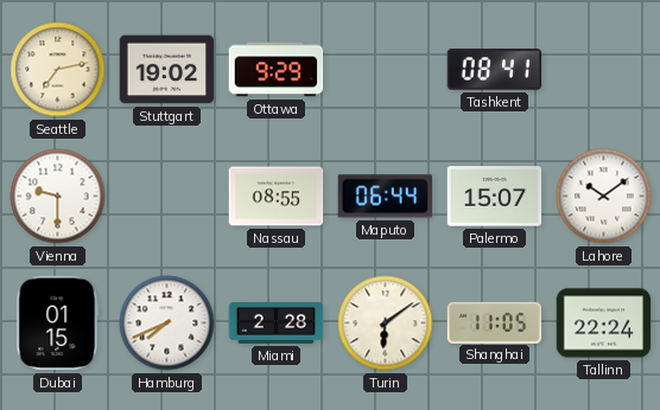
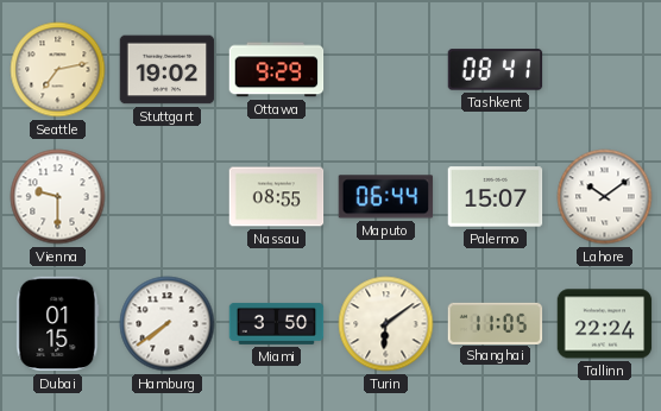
Hamburg: 7:41 -> 7:39 (168, 324)
Miami: 2:28 -> 3:50 (277, 323)
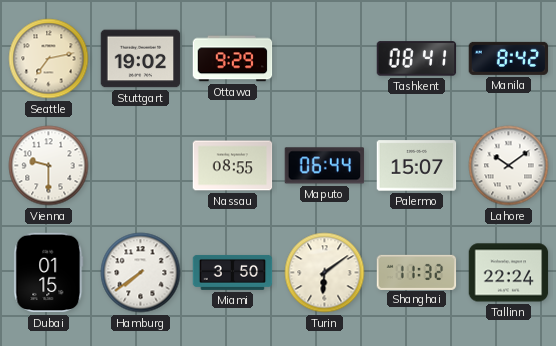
Manila: none -> 8:42 (509, 58)
Shanghai: 11:05 -> 11:32 (417, 272)
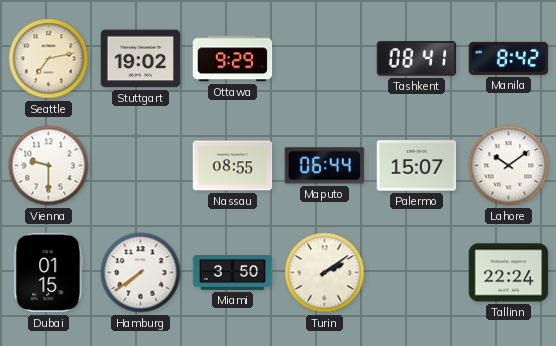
Turin: 6:09 -> 2:09 (325, 273)
Shanghai: 11:32 -> none (417, 272)
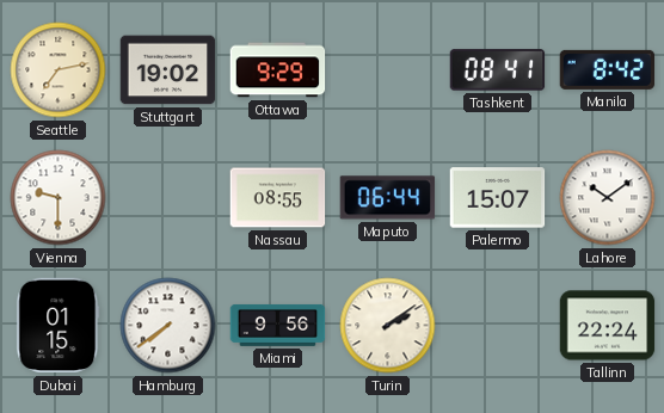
Miami: 3:50 -> 9:56 (278, 325)
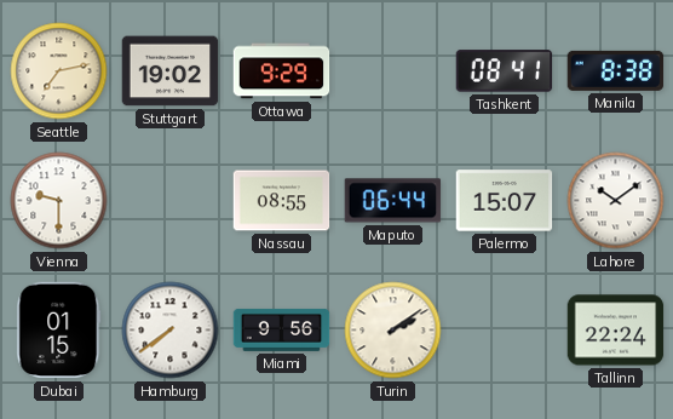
Manila: 8:42 -> 8:38 (616, 70)
